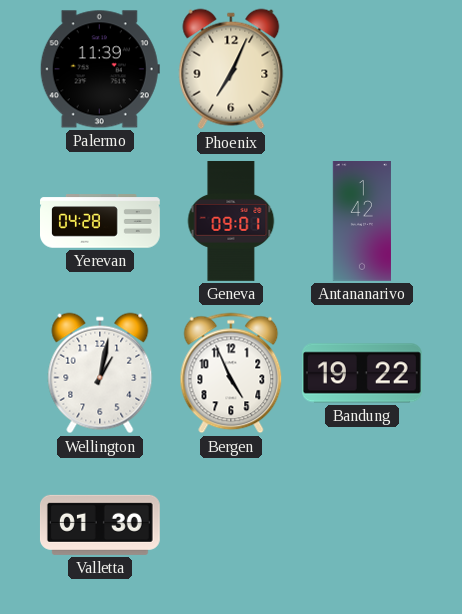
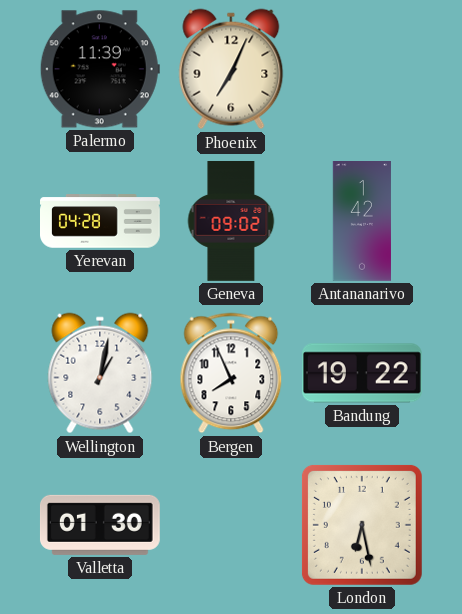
Geneva: 09:01 -> 09:02 (231, 222)
Bergen: 4:56 -> 7:56 (231, 373)
London: none -> 6:28 (362, 525)
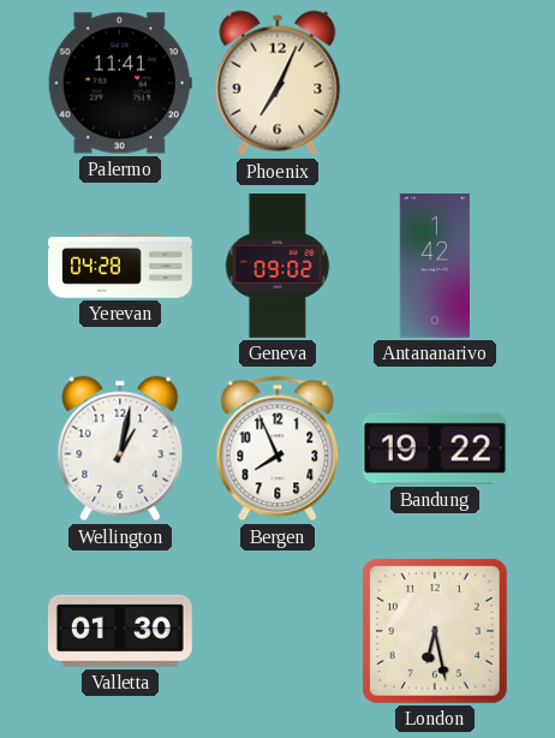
Palermo: 11:39 -> 11:41 (120, 83)
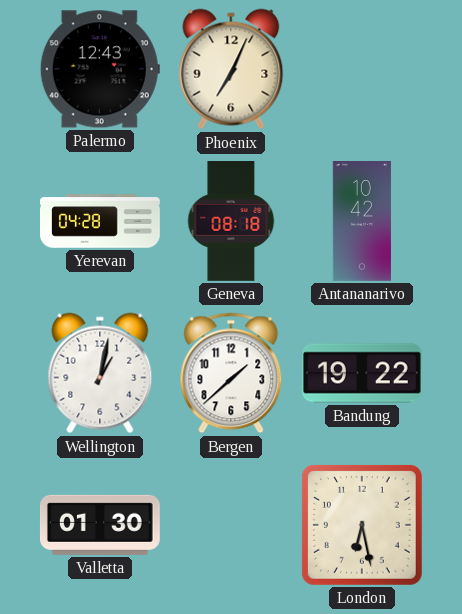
Palermo: 11:41 -> 12:43 (100, 69)
Geneva: 09:02 -> 08:18 (231, 222)
Antananarivo: 1:42 -> 10:42 (361, 222)
Bergen: 7:56 -> 1:38 (231, 373)
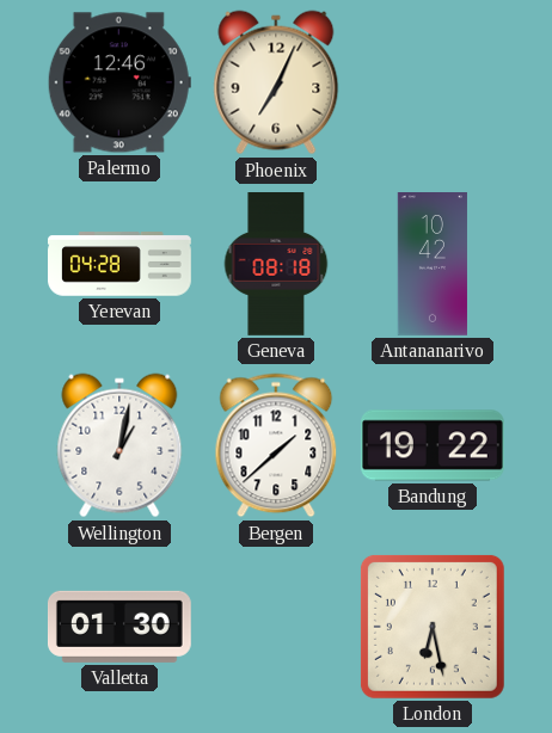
Palermo: 12:43 -> 12:46 (119, 82)
